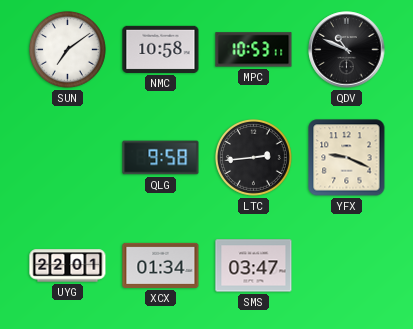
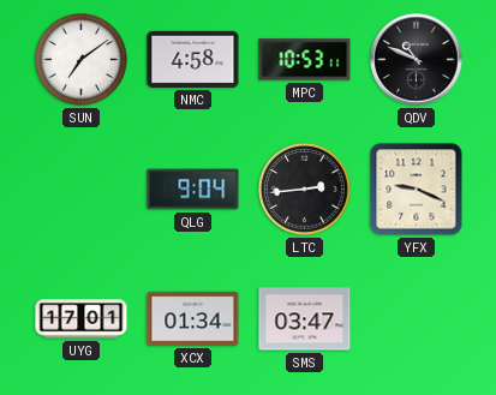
NMC: 10:58 -> 4:58 (193, 59)
QLG: 9:58 -> 9:04 (193, 190)
UYG: 22:01 -> 17:01 (82, 319)
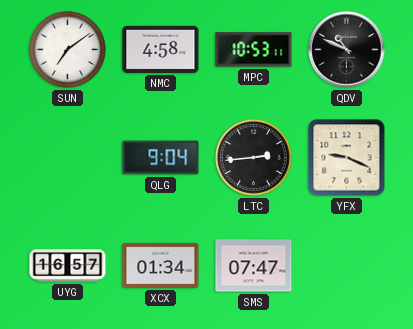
UYG: 17:01 -> 16:57 (68, 266)
SMS: 03:47 -> 07:47 (254, 266)
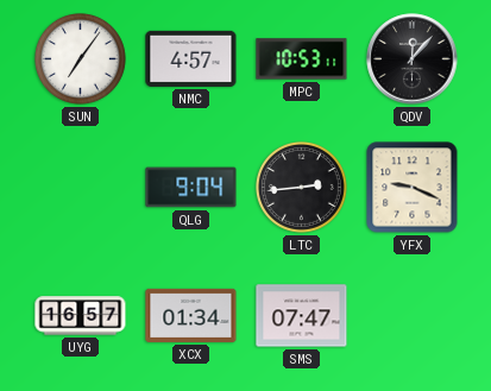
SUN: 7:09 -> 7:06 (81, 59)
NMC: 4:58 -> 4:57 (191, 58)
QDV: 10:49 -> 12:07 (413, 59)
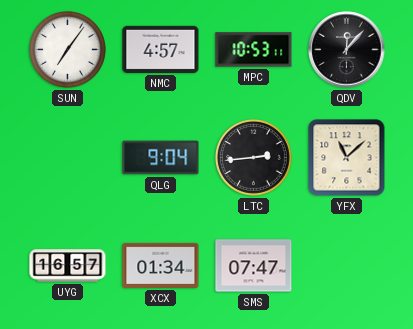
YFX: 9:19 -> 11:08 (347, 158)
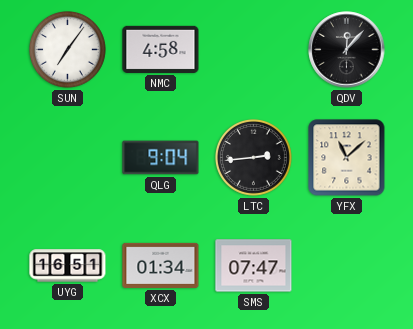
NMC: 4:57 -> 4:58 (161, 49)
MPC: 10:53 -> none (254, 50)
UYG: 16:57 -> 16:51 (68, 266)
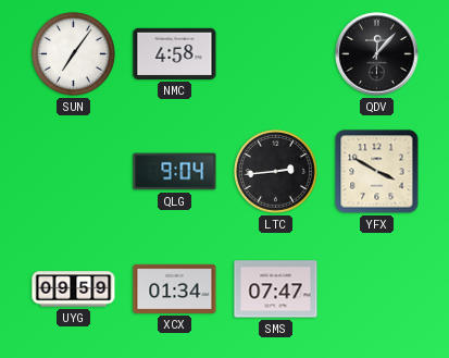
YFX: 11:08 -> 3:50 (377, 172)
UYG: 16:51 -> 09:59 (74, 289)
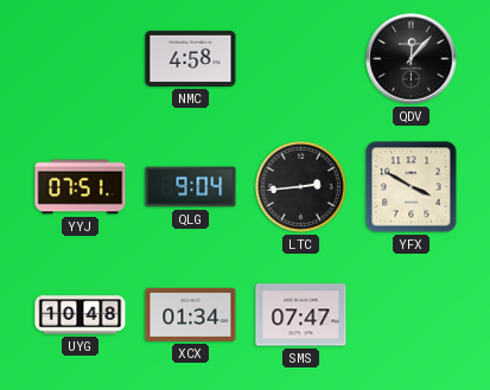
SUN: 7:06 -> none (74, 54)
YYJ: none -> 07:51 (81, 187)
UYG: 09:59 -> 10:48 (81, 315)
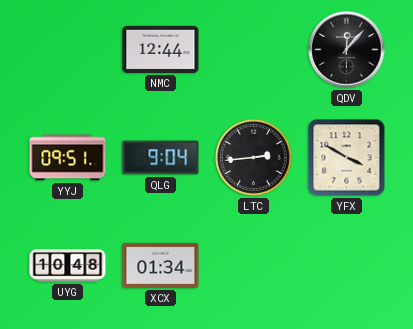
NMC: 4:58 -> 12:44 (161, 49)
YYJ: 07:51 -> 09:51 (68, 158)
SMS: 07:47 -> none (301, 315)
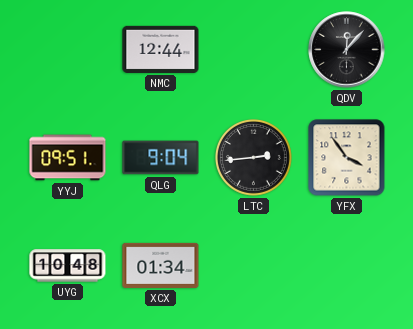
YFX: 3:50 -> 3:54 (347, 158)
